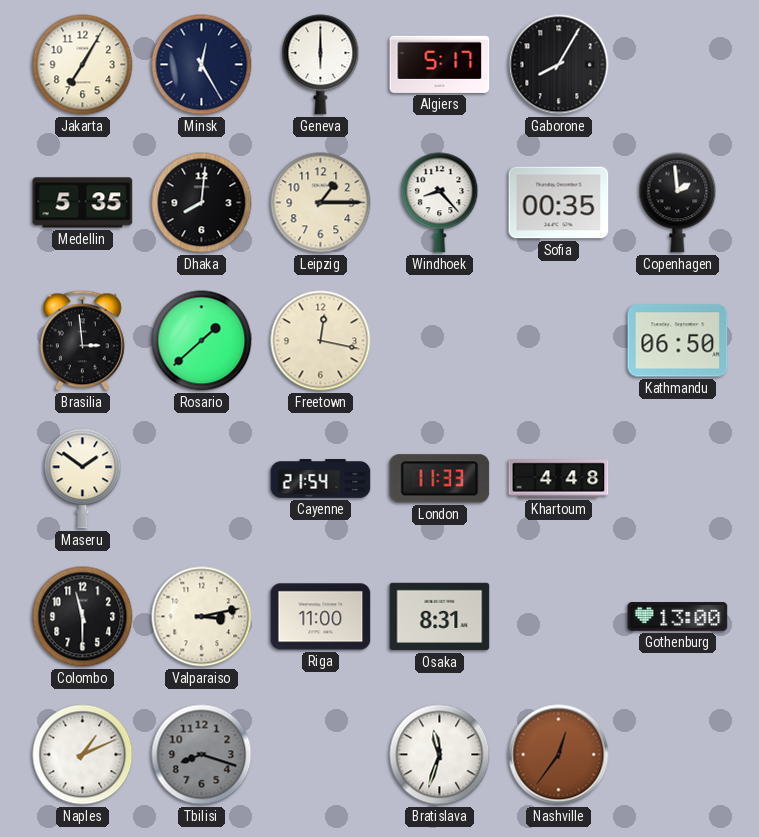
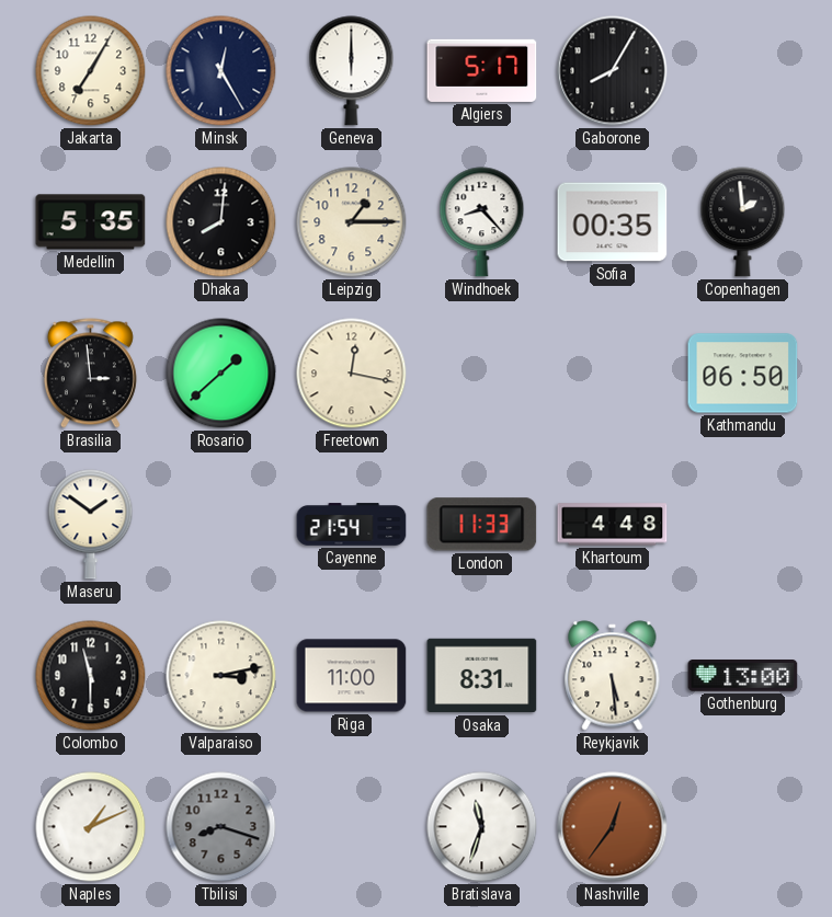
Reykjavik: none -> 5:29 (613, 676)
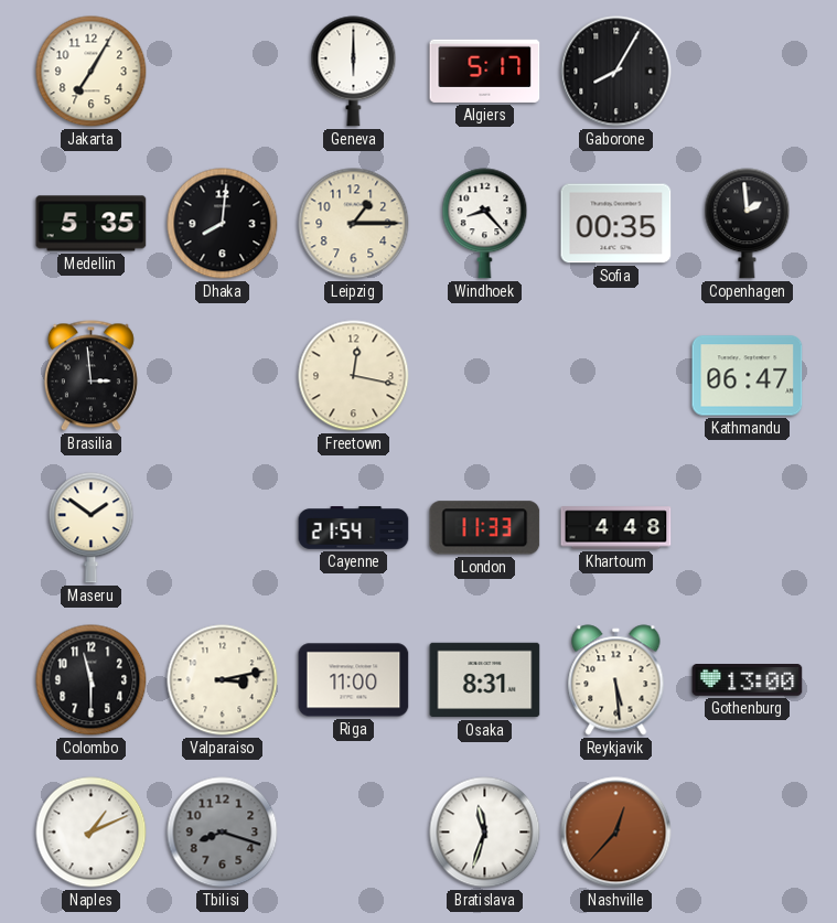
Minsk: 12:25 -> none (221, 71)
Rosario: 1:38 -> none (221, 374)
Kathmandu: 06:50 -> 06:47 (748, 376)
Nashville: 12:36 -> 12:37 (616, 833)
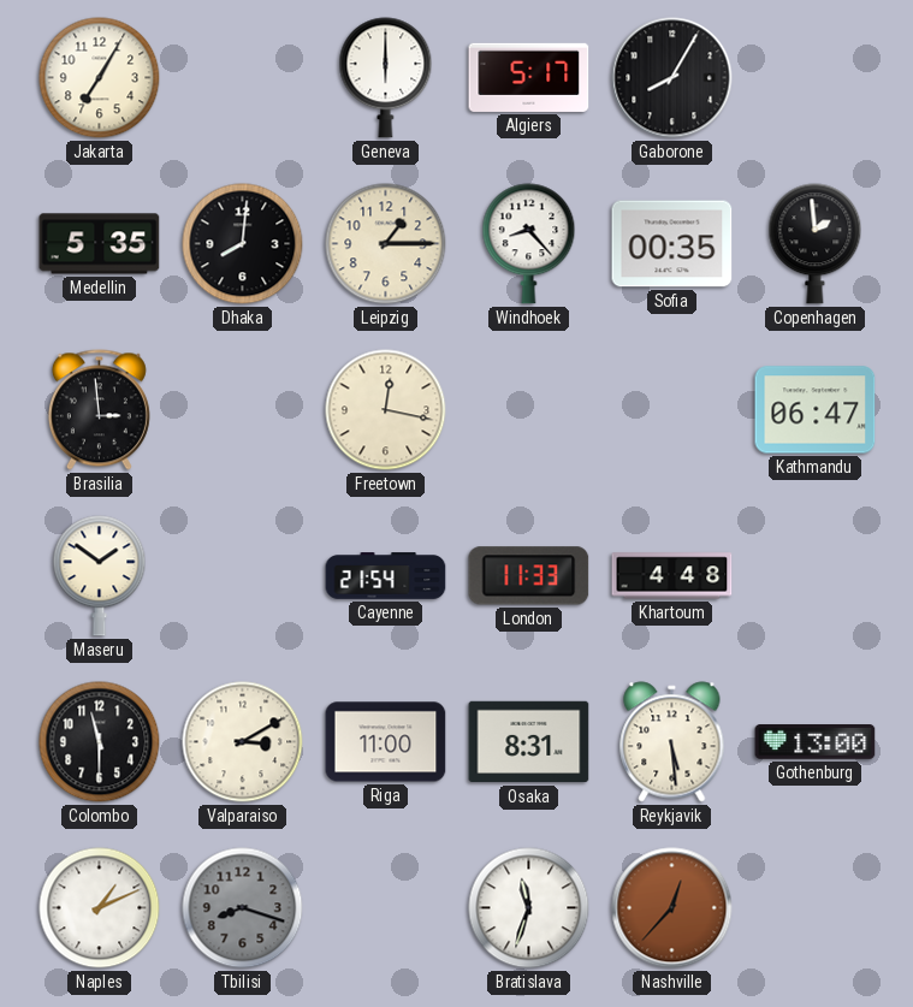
Valparaiso: 3:13 -> 3:10 (243, 742)
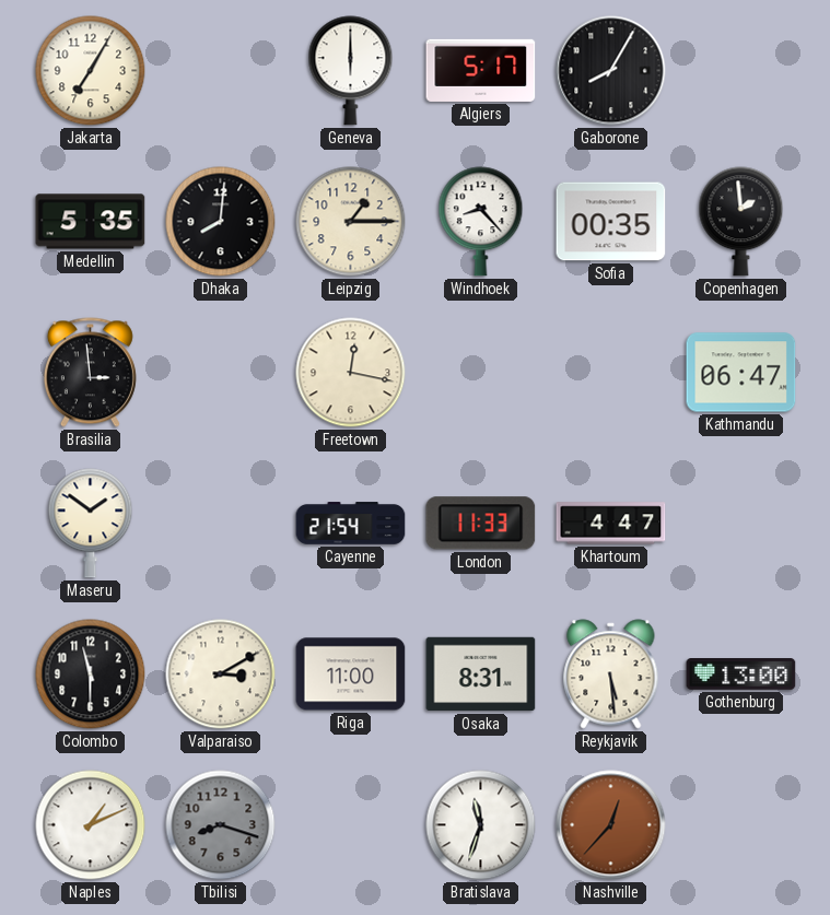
Khartoum: 4:48 -> 4:47 (611, 524)
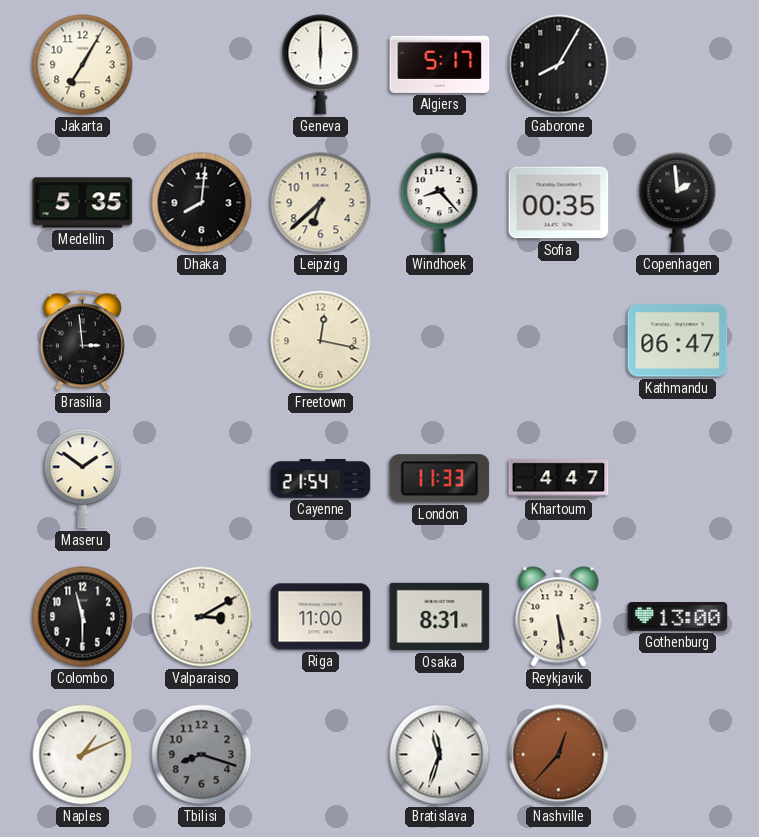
Leipzig: 1:15 -> 6:38 (321, 203)
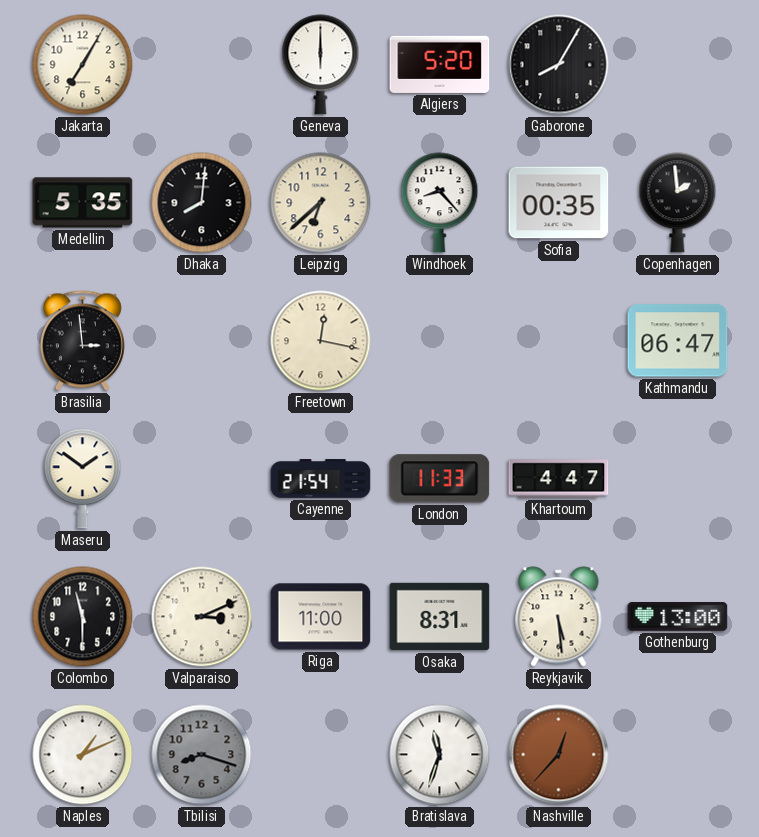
Algiers: 5:17 -> 5:20 (440, 64)
Valparaiso: 3:10 -> 3:11 (202, 617)
